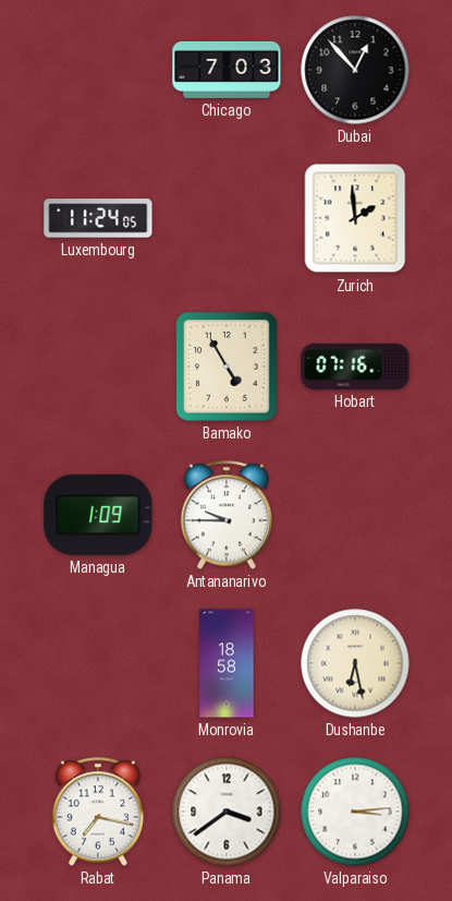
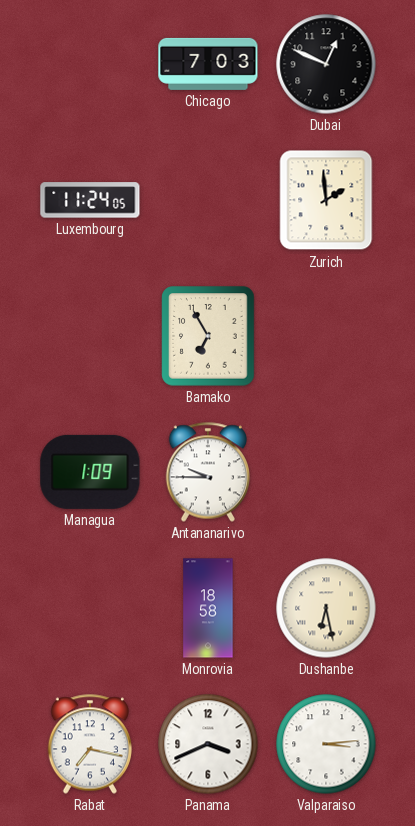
Dubai: 12:53 -> 12:49 (326, 64)
Bamako: 4:55 -> 6:55 (208, 336)
Hobart: 07:16 -> none (355, 367)
Panama: 3:39 -> 3:41 (208, 744)
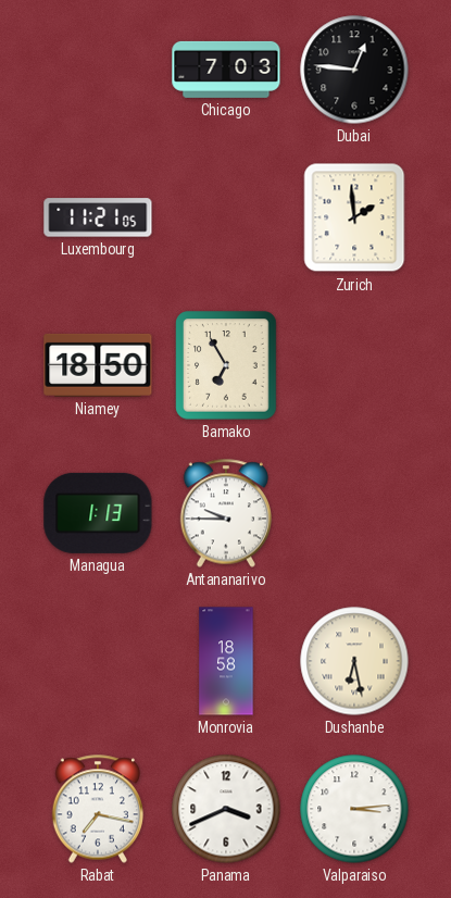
Dubai: 12:49 -> 12:46 (354, 70)
Luxembourg: 11:24 -> 11:21 (98, 217)
Niamey: none -> 18:50 (98, 365)
Managua: 1:09 -> 1:13 (98, 513)
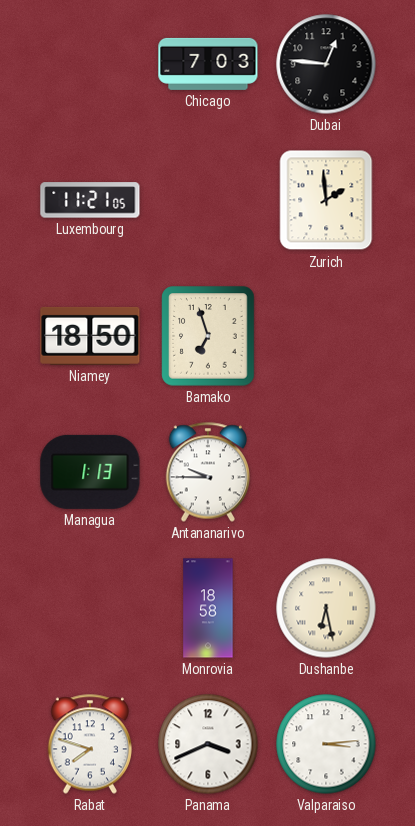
Bamako: 6:55 -> 6:57 (208, 336)
Rabat: 7:17 -> 7:48 (89, 744)
